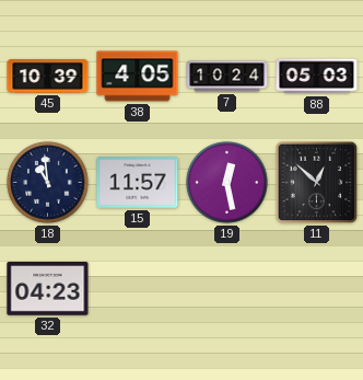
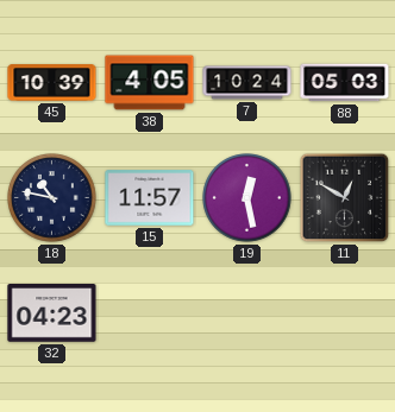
18: 10:59 -> 10:47 (52, 198)
11: 12:52 -> 12:50 (345, 198)
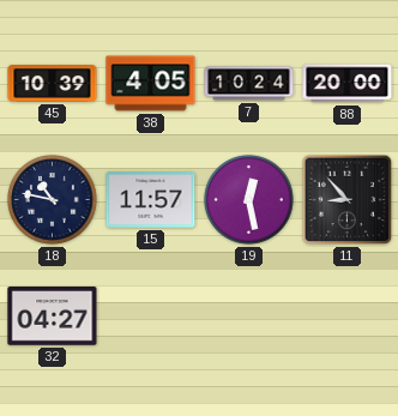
88: 05:03 -> 20:00 (348, 84)
11: 12:50 -> 8:53 (348, 200)
32: 04:23 -> 04:27 (53, 316)
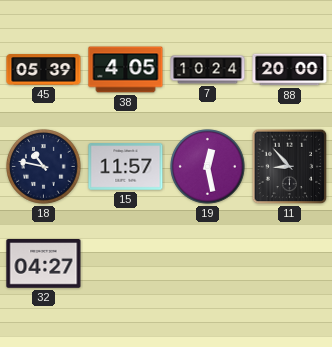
45: 10:39 -> 05:39 (44, 70)
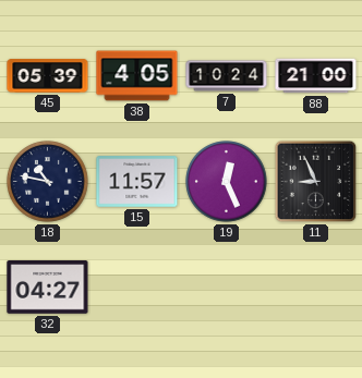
88: 20:00 -> 21:00 (316, 76)
19: 12:28 -> 12:26 (227, 182)
11: 8:53 -> 8:56 (316, 182)
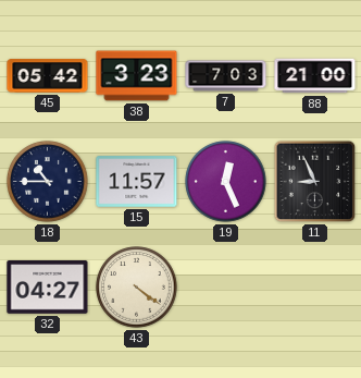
45: 05:39 -> 05:42 (48, 76)
38: 4:05 -> 3:23 (137, 76)
7: 10:24 -> 7:03 (226, 76)
18: 10:47 -> 10:45 (48, 182)
43: none -> 4:21 (137, 288)
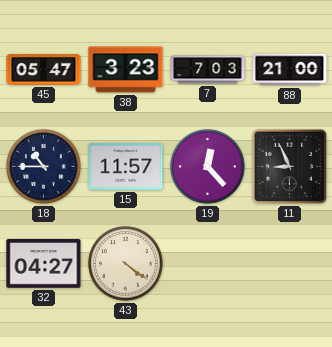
45: 05:42 -> 05:47 (44, 70)
19: 12:26 -> 12:23 (208, 167)
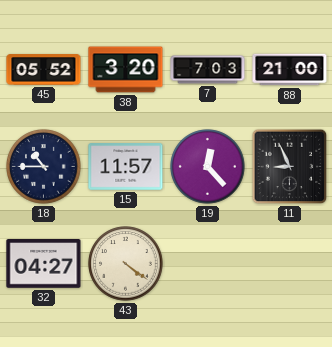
45: 05:47 -> 05:52 (44, 70)
38: 3:23 -> 3:20 (126, 70)
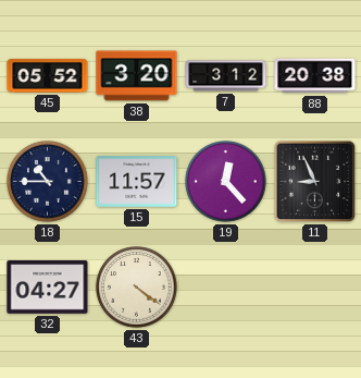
7: 7:03 -> 3:12 (226, 76)
88: 21:00 -> 20:38 (315, 76)
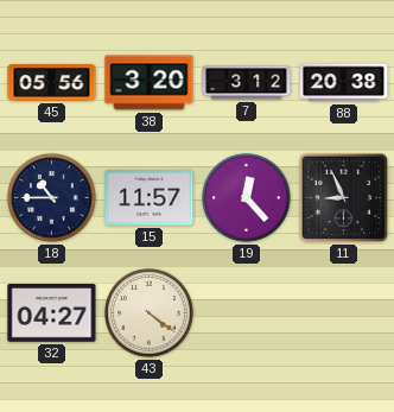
45: 05:52 -> 05:56 (52, 83)
